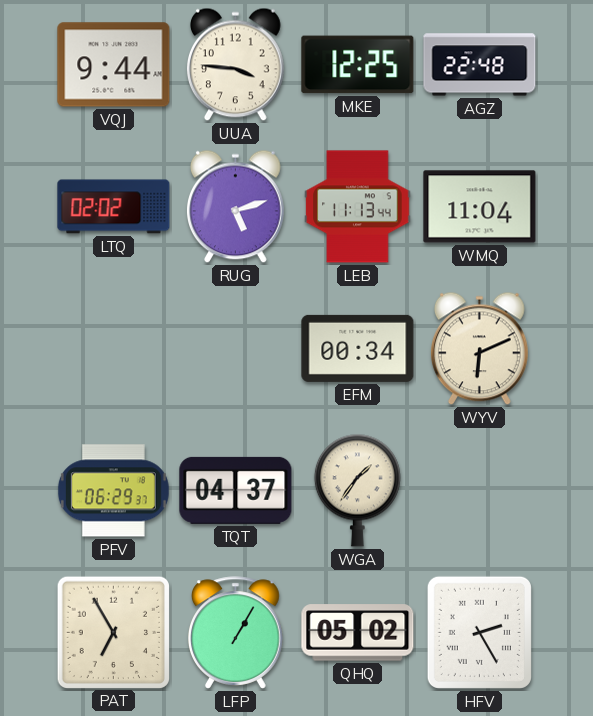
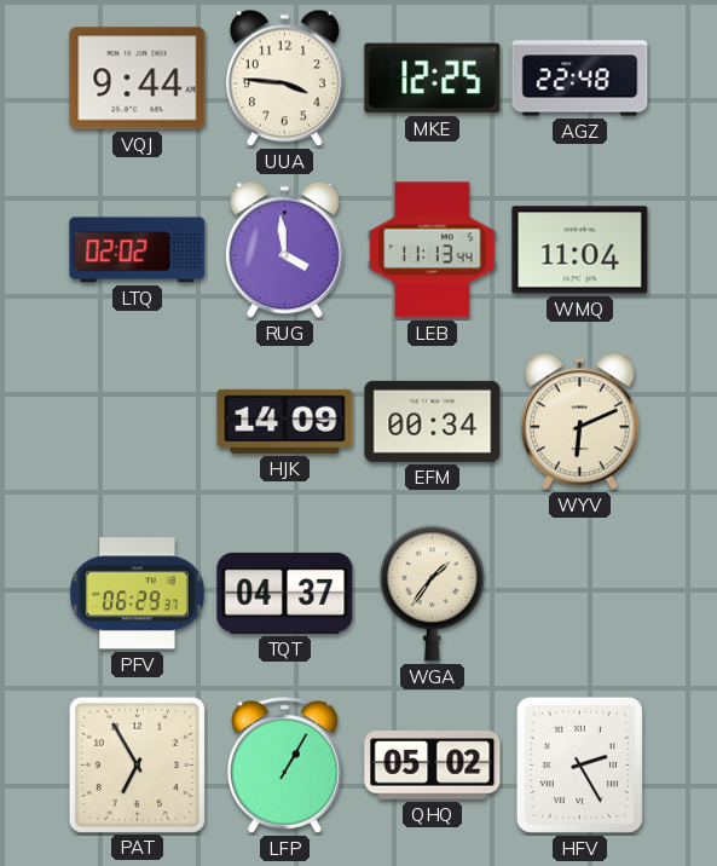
RUG: 5:12 -> 3:59 (284, 250)
HJK: none -> 14:09 (285, 421)
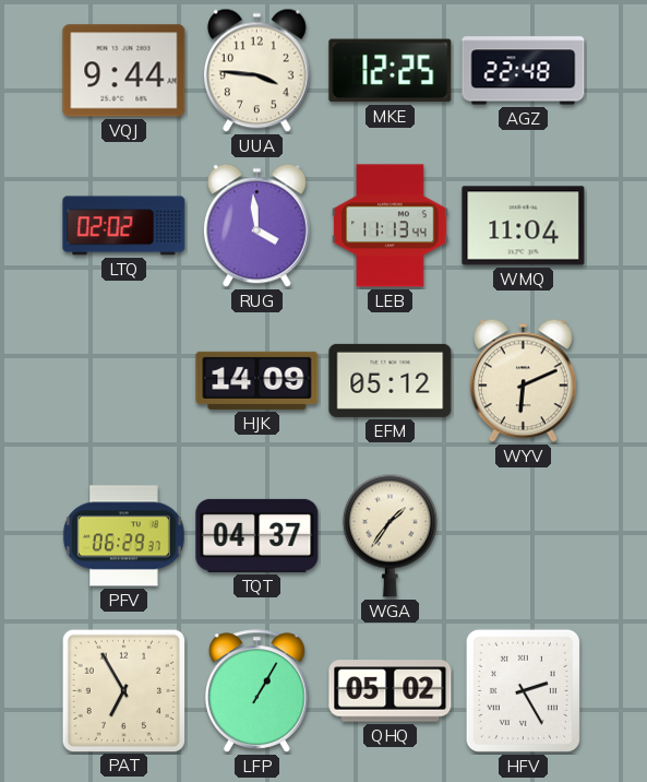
EFM: 00:34 -> 05:12 (391, 380)
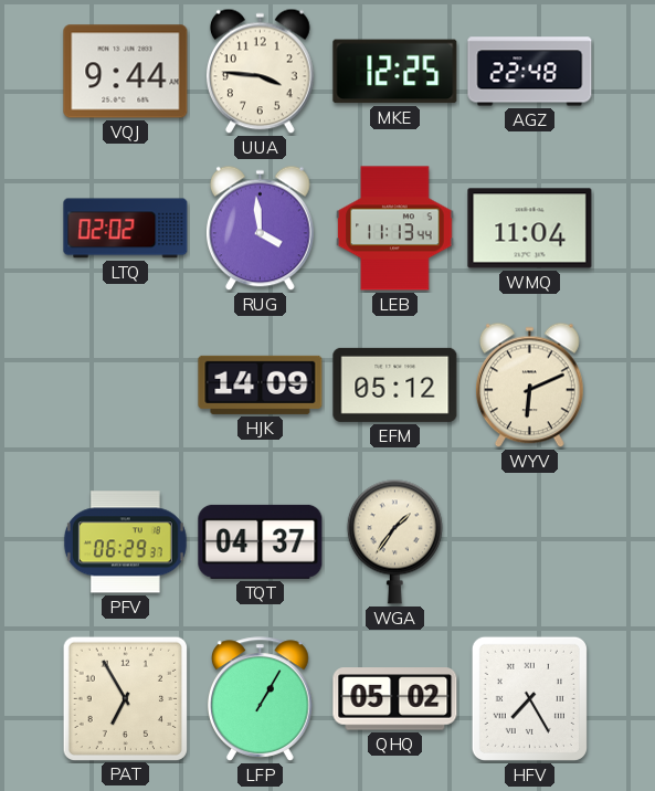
HFV: 2:25 -> 7:25 (529, 698)
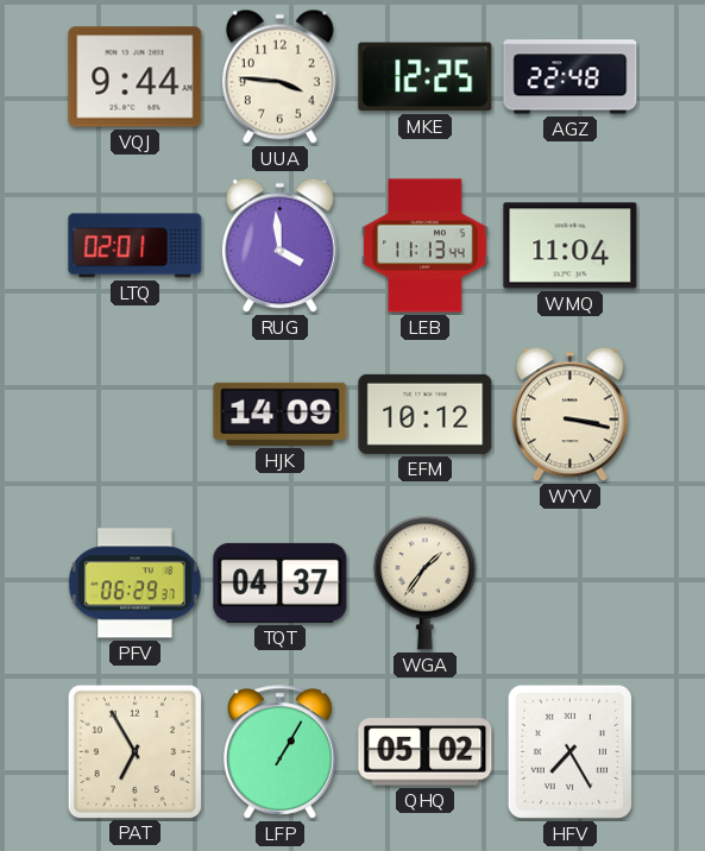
LTQ: 02:02 -> 02:01 (136, 246)
EFM: 05:12 -> 10:12 (426, 414)
WYV: 6:11 -> 3:17 (569, 415)
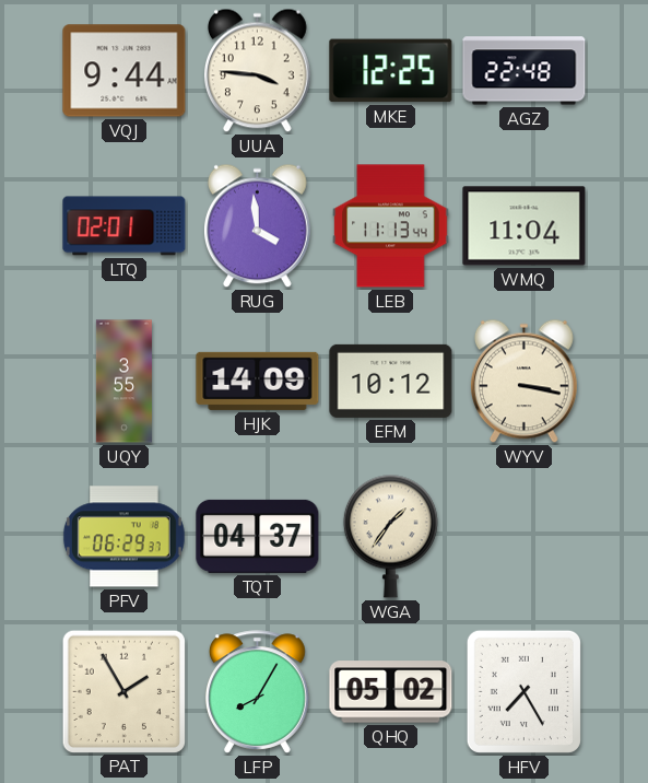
UQY: none -> 3:55 (123, 382)
PAT: 6:55 -> 1:55 (123, 691)
LFP: 1:05 -> 8:05 (257, 692)
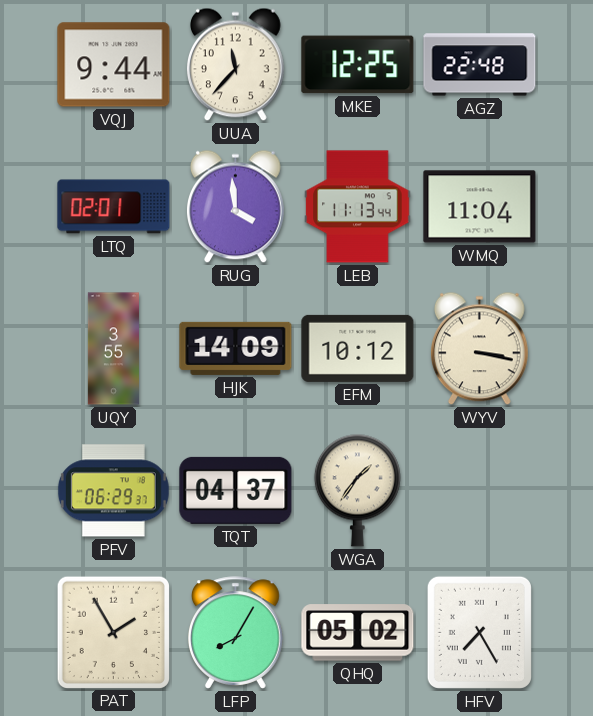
UUA: 3:46 -> 11:37 (235, 65)
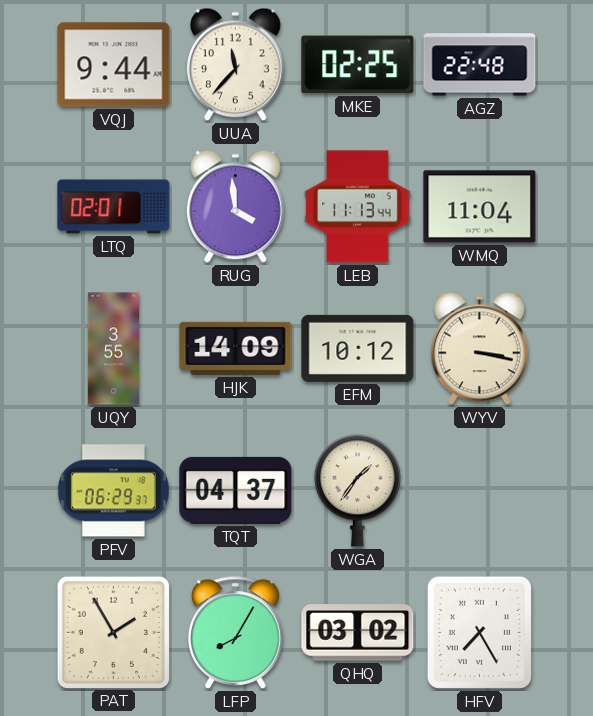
MKE: 12:25 -> 02:25 (358, 65)
QHQ: 05:02 -> 03:02 (358, 633)
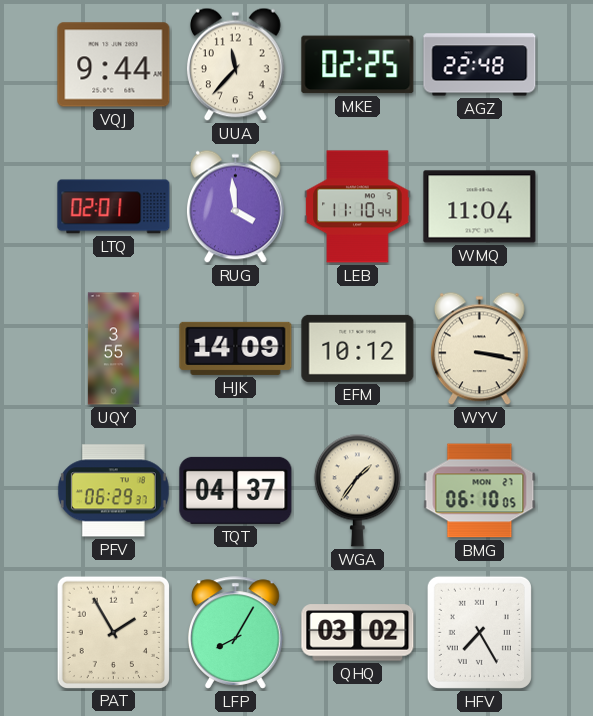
LEB: 11:13 -> 11:10 (358, 207)
BMG: none -> 06:10 (480, 491)
